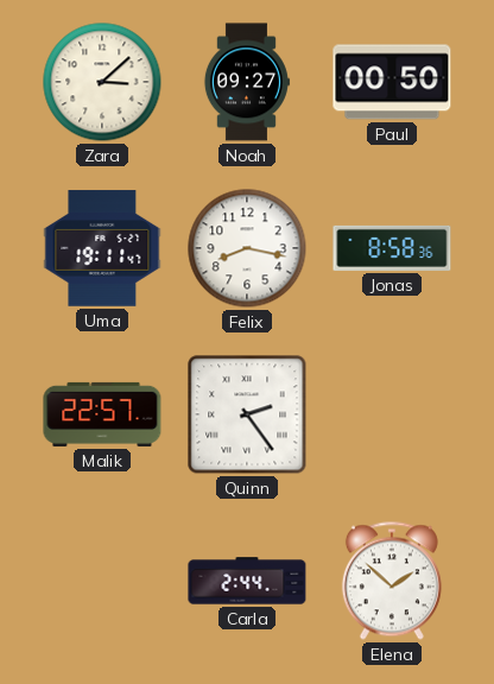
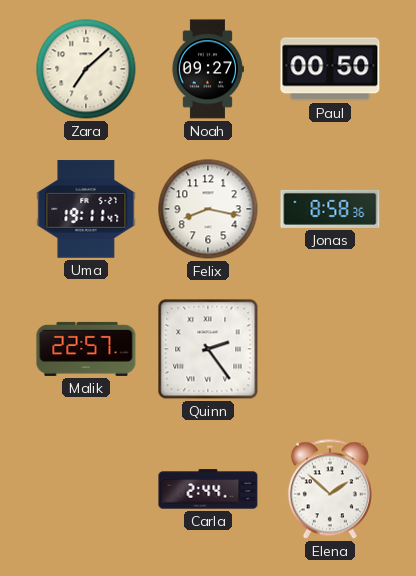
Zara: 3:08 -> 7:08 (86, 69)
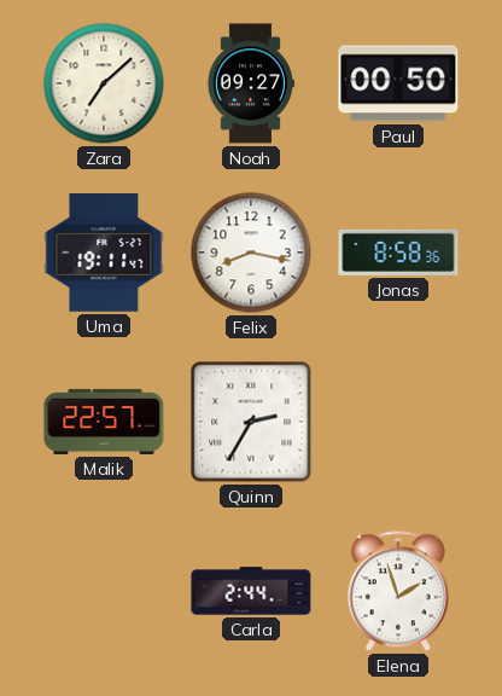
Quinn: 2:24 -> 2:35 (251, 422)
Elena: 1:52 -> 1:57 (398, 591)
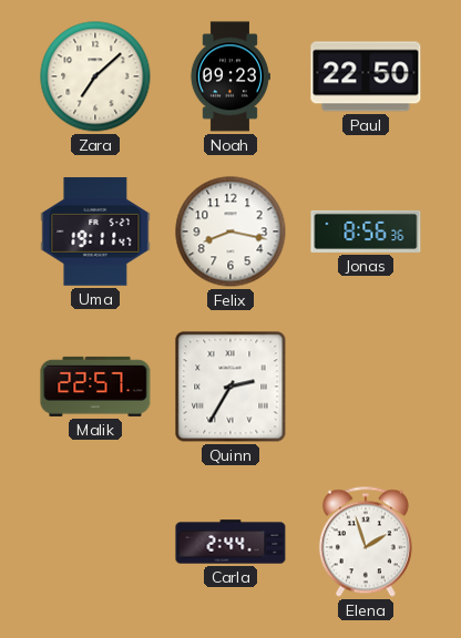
Noah: 09:27 -> 09:23 (229, 76)
Paul: 00:50 -> 22:50 (366, 76)
Jonas: 8:58 -> 8:56 (366, 231)
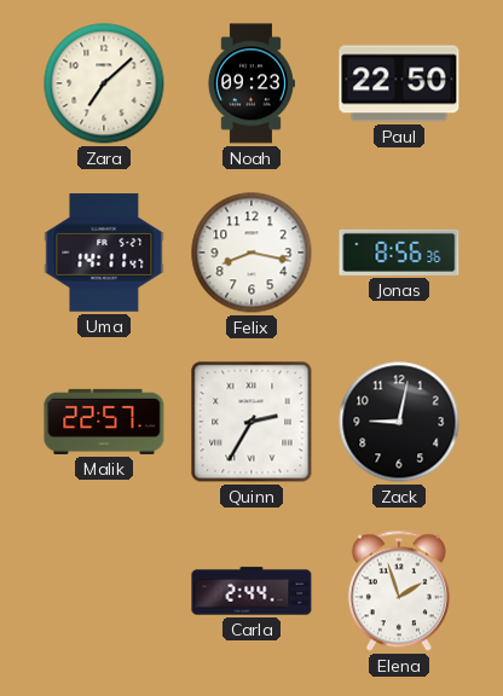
Uma: 19:11 -> 14:11 (104, 253)
Zack: none -> 9:02 (399, 422)
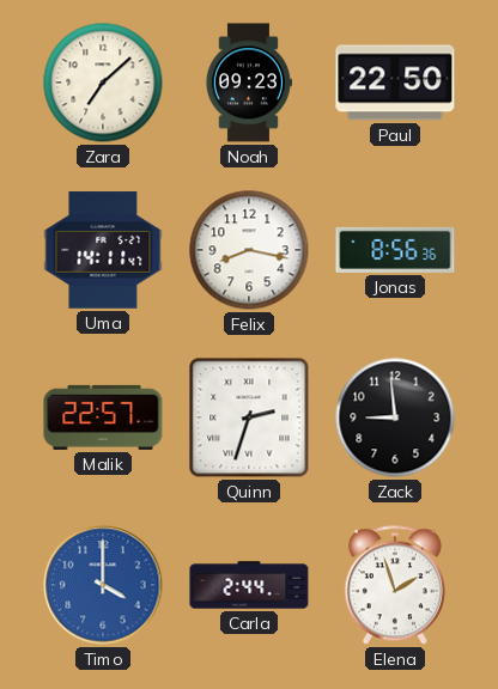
Quinn: 2:35 -> 2:33 (249, 417)
Zack: 9:02 -> 8:59 (395, 417)
Timo: none -> 4:00 (103, 585)
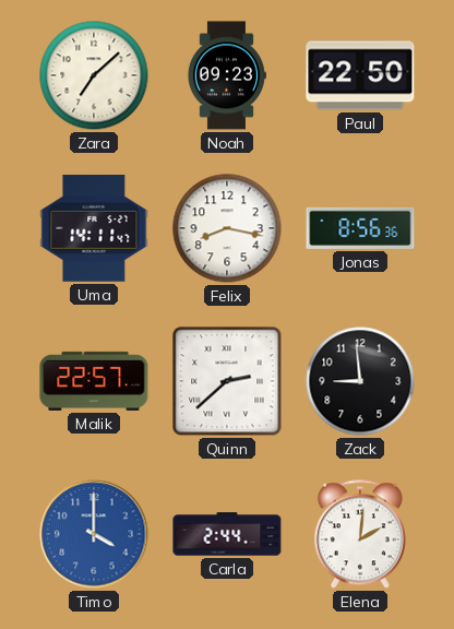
Quinn: 2:33 -> 2:38 (227, 381)
Elena: 1:57 -> 2:01 (360, 534)
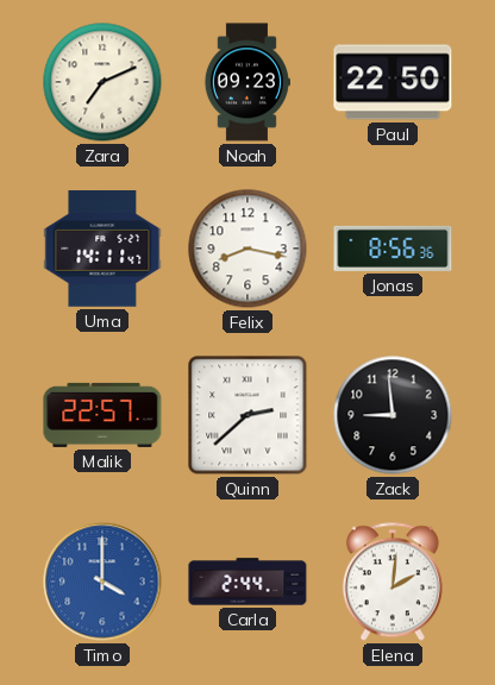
Zara: 7:08 -> 7:11 (102, 82)
